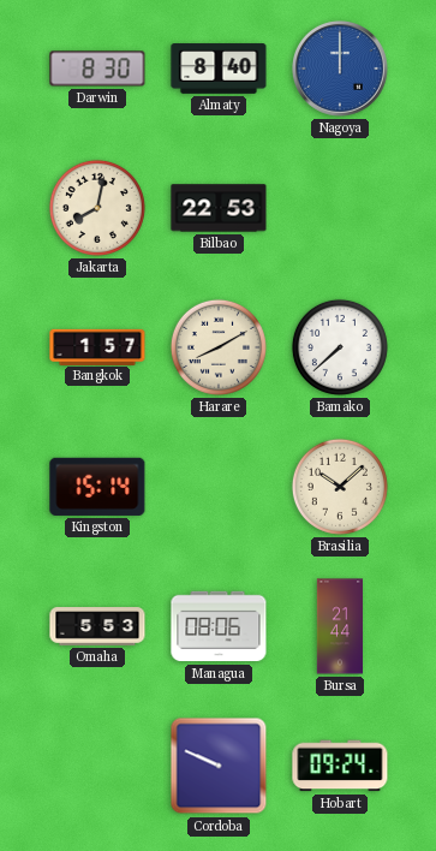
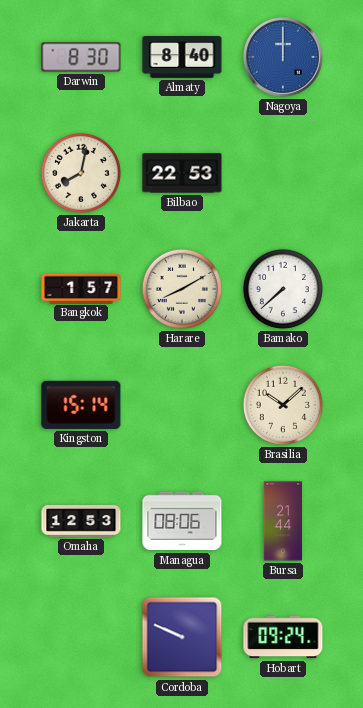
Omaha: 5:53 -> 12:53 (81, 521)
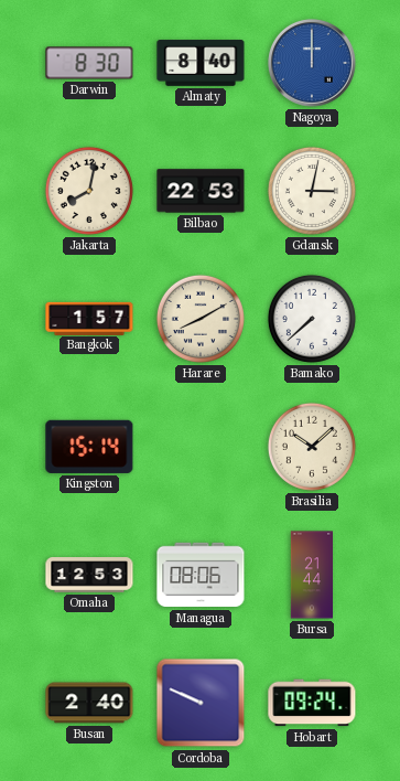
Gdansk: none -> 3:02 (312, 191)
Busan: none -> 2:40 (89, 703)
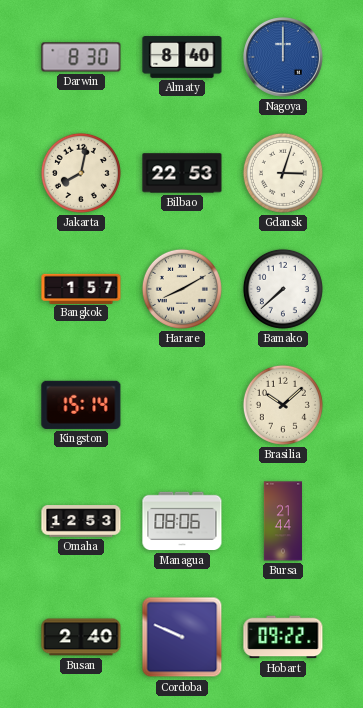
Gdansk: 3:02 -> 3:03 (283, 173)
Hobart: 09:24 -> 09:22 (283, 637)
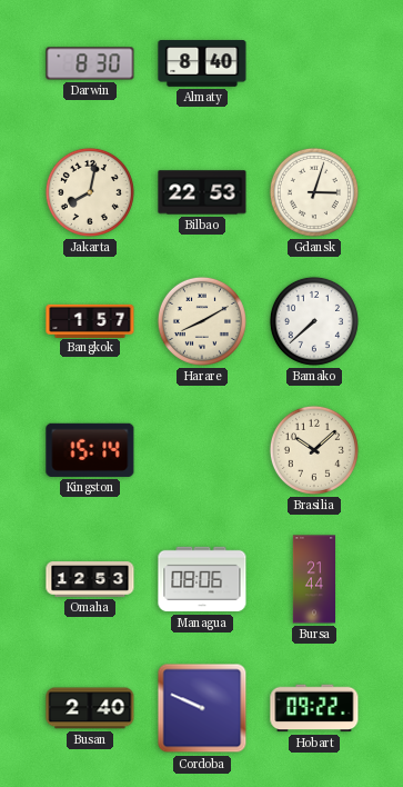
Nagoya: 12:00 -> none (284, 58)
